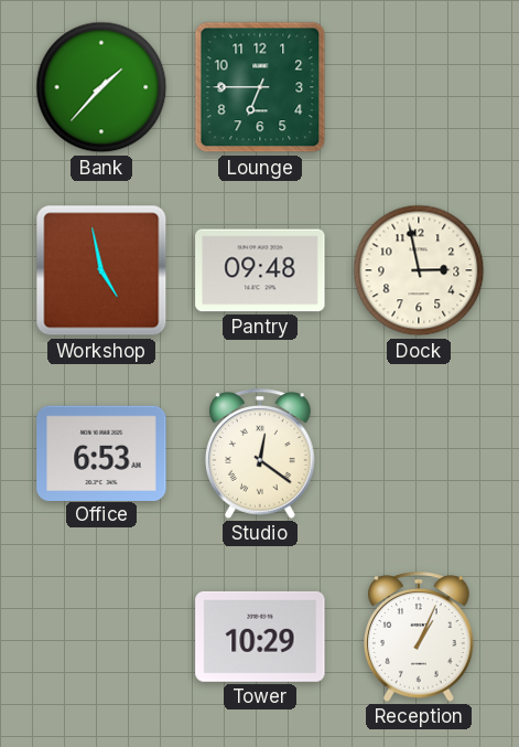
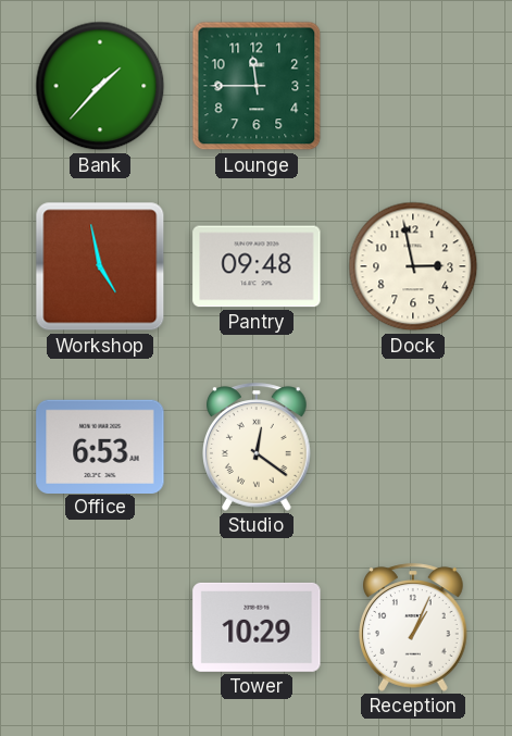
Lounge: 6:45 -> 11:45 (257, 86)
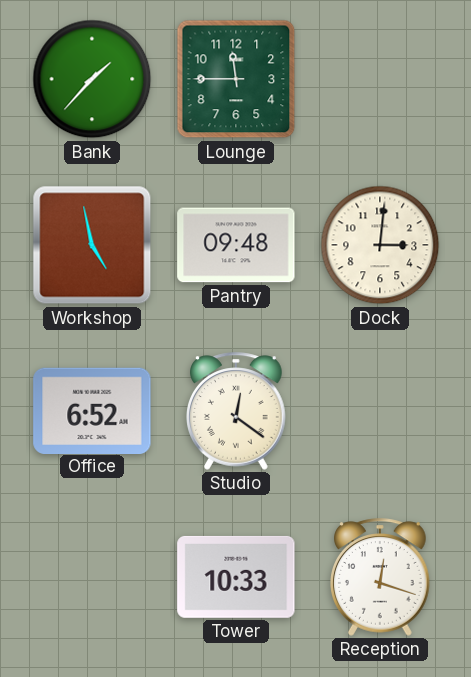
Dock: 2:58 -> 3:01 (380, 245)
Office: 6:53 -> 6:52 (92, 410)
Tower: 10:29 -> 10:33 (236, 577)
Reception: 1:04 -> 12:18 (381, 577)
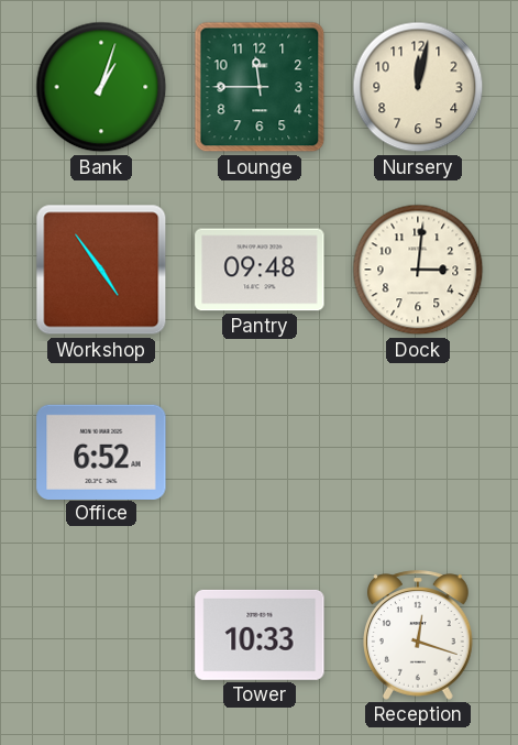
Bank: 1:37 -> 1:03 (101, 87)
Nursery: none -> 12:02 (418, 87)
Workshop: 4:58 -> 4:54 (101, 270)
Studio: 12:21 -> none (237, 411)
